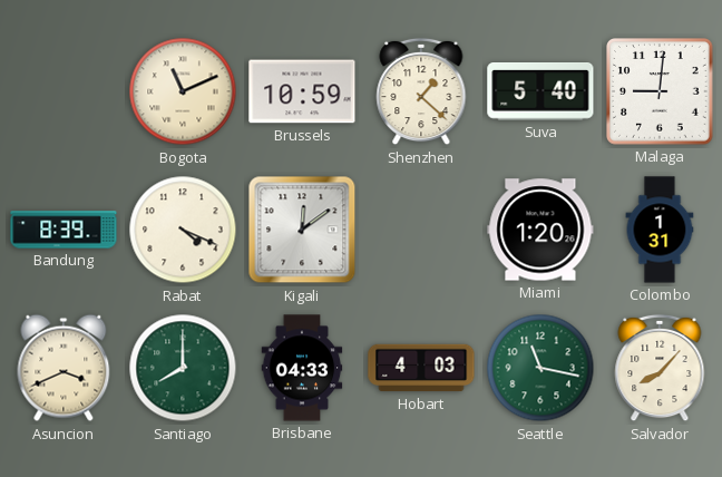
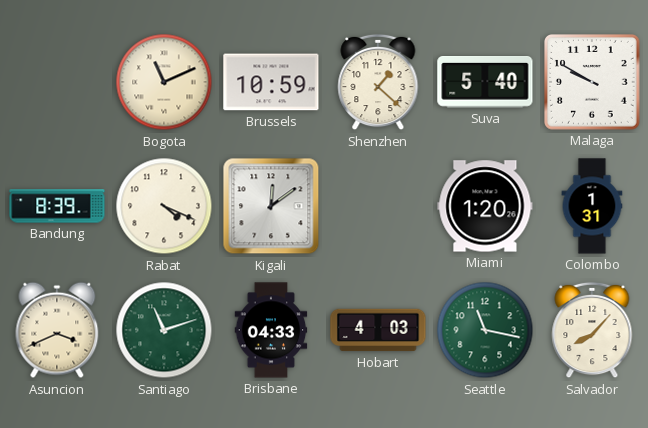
Malaga: 9:01 -> 9:50 (593, 83)
Santiago: 8:00 -> 11:12 (164, 330)
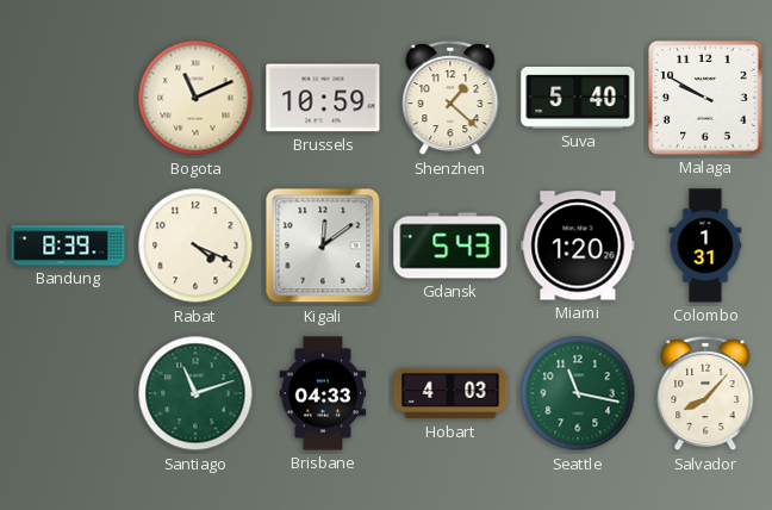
Gdansk: none -> 5:43 (450, 245)
Asuncion: 3:41 -> none (57, 330)
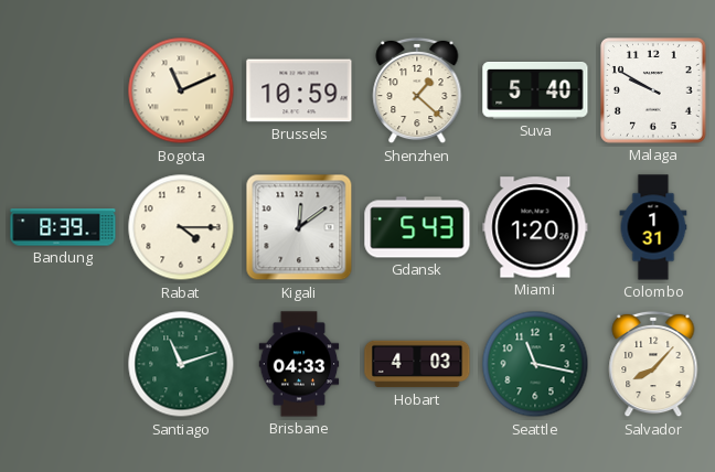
Rabat: 4:19 -> 4:15 (181, 227)
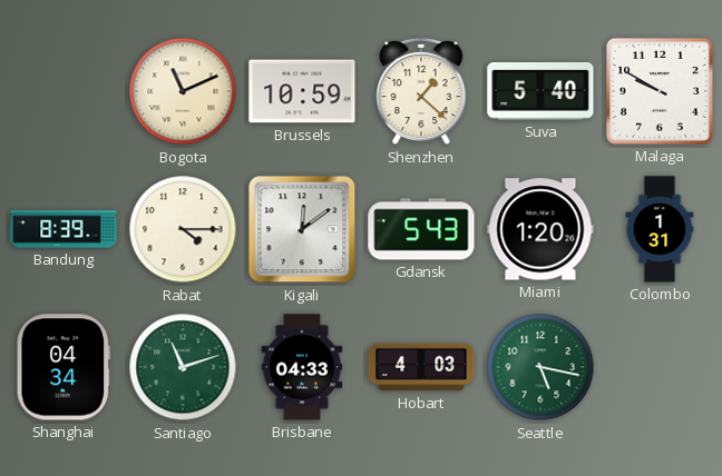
Shanghai: none -> 04:34 (62, 367)
Seattle: 11:17 -> 5:17 (540, 367)
Salvador: 8:07 -> none (653, 364)
